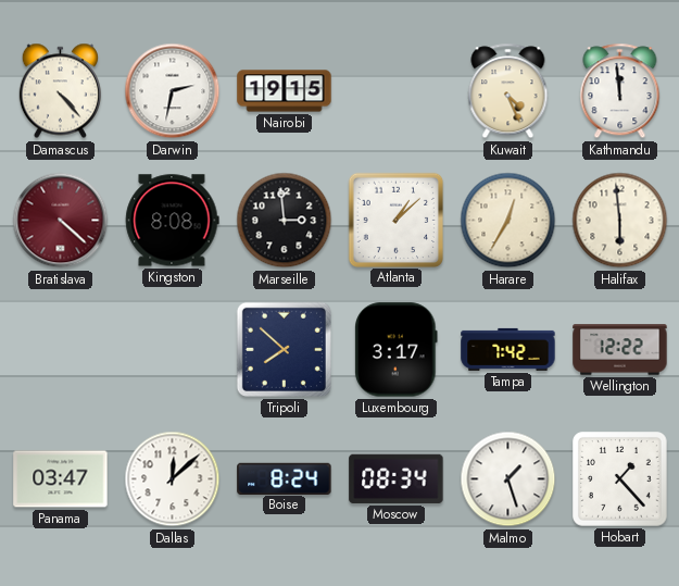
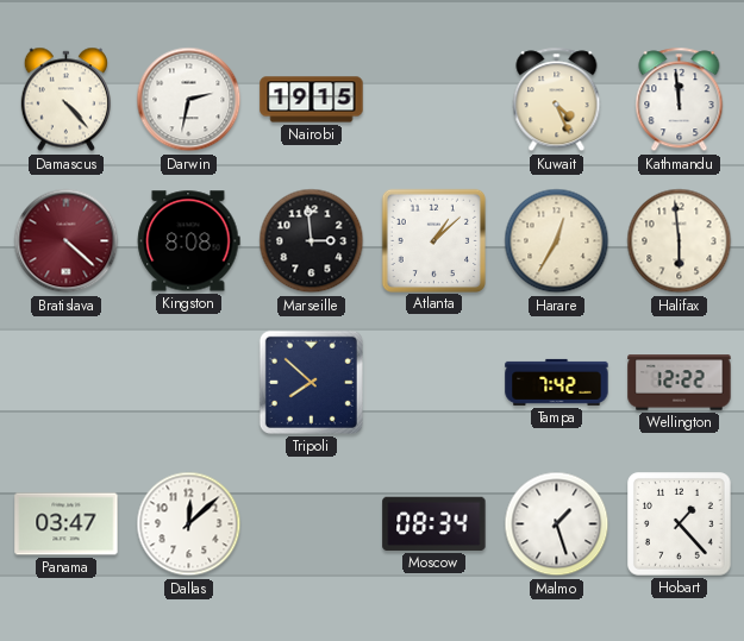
Luxembourg: 3:17 -> none (397, 350)
Boise: 8:24 -> none (285, 478)
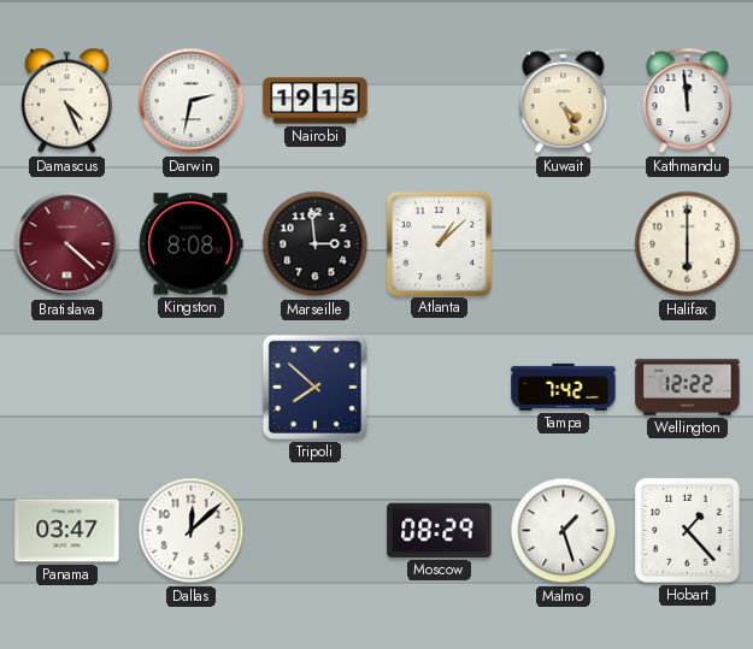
Damascus: 4:23 -> 4:26 (66, 101)
Harare: 12:35 -> none (557, 241)
Halifax: 5:59 -> 6:00 (688, 244)
Moscow: 08:34 -> 08:29 (440, 530)
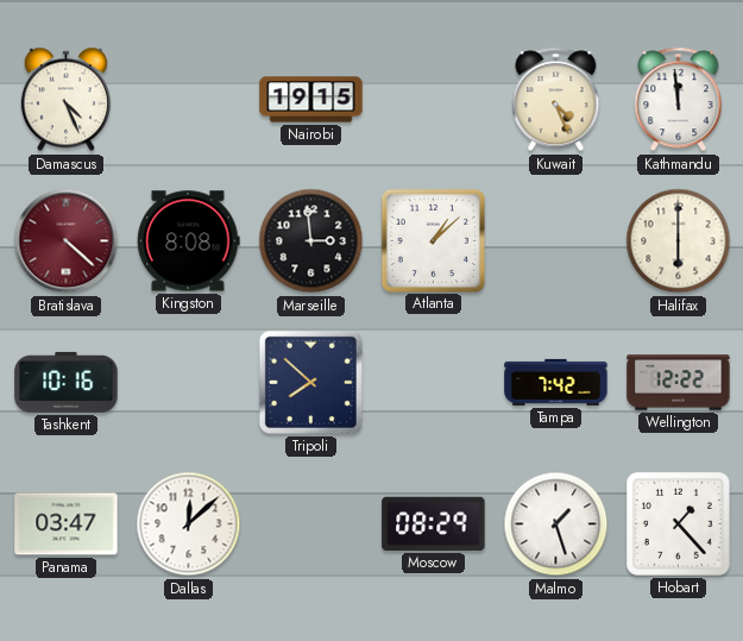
Darwin: 2:32 -> none (192, 101)
Tashkent: none -> 10:16 (67, 382)
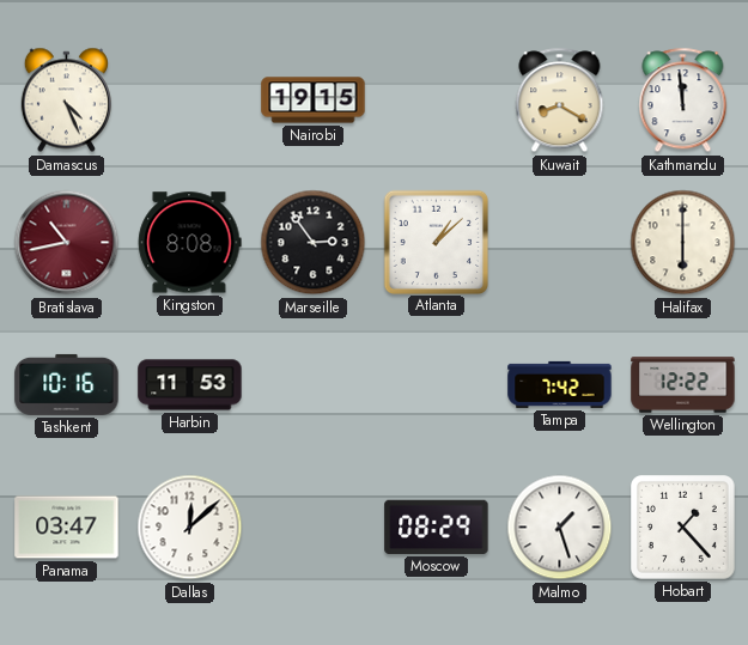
Kuwait: 4:26 -> 8:20 (560, 101)
Bratislava: 4:22 -> 10:43 (67, 243)
Marseille: 2:59 -> 2:54 (314, 243)
Harbin: none -> 11:53 (190, 385)
Tripoli: 7:52 -> none (310, 382)
